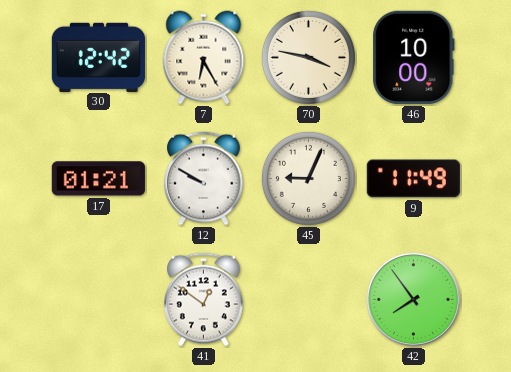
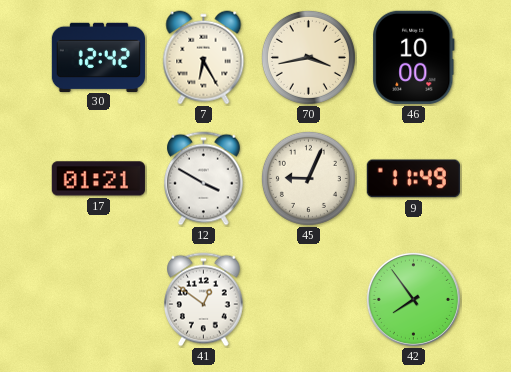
70: 3:47 -> 3:43 (308, 57)
12: 9:50 -> 3:50 (204, 179)
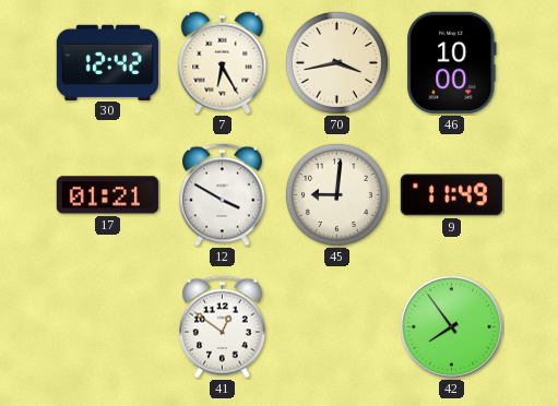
45: 9:04 -> 9:01 (336, 194)
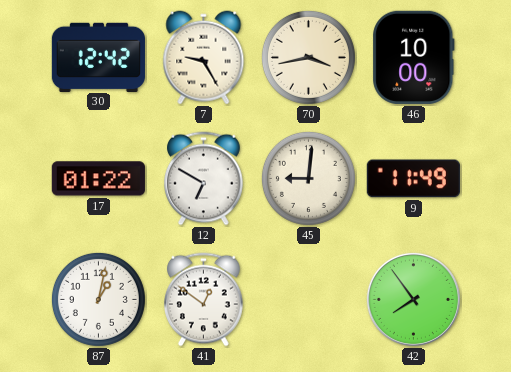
7: 6:25 -> 9:25 (204, 58)
17: 01:21 -> 01:22 (98, 179)
12: 3:50 -> 6:50 (204, 179)
87: none -> 1:02 (98, 299)
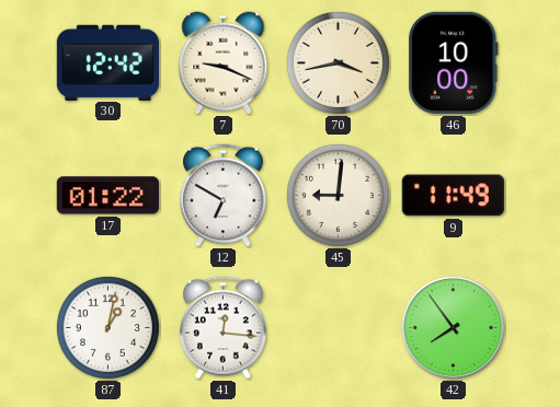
7: 9:25 -> 9:19 (224, 63)
41: 12:51 -> 12:16 (224, 328)
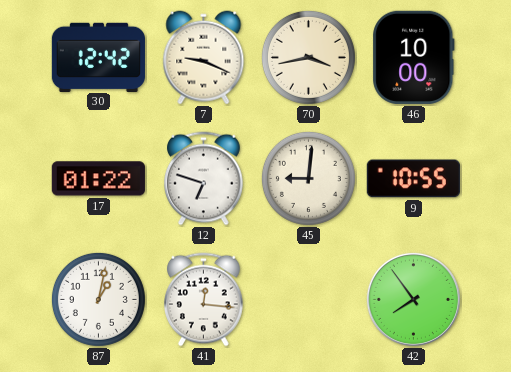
12: 6:50 -> 6:48 (204, 179)
9: 11:49 -> 10:55 (413, 179)
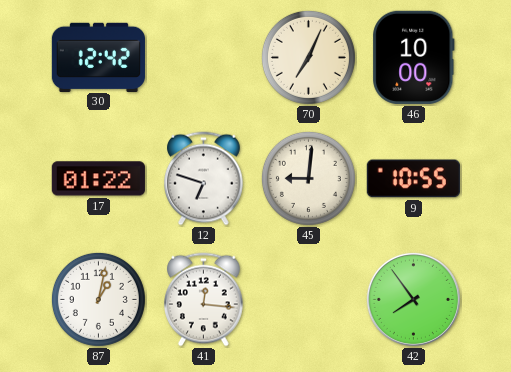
7: 9:19 -> none (204, 58)
70: 3:43 -> 7:04 (308, 57)
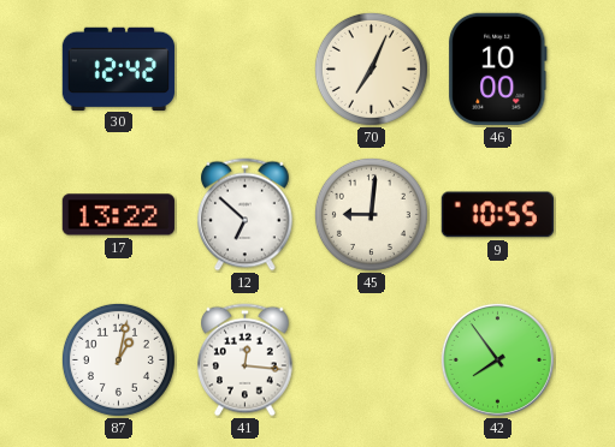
17: 01:22 -> 13:22 (118, 215)
12: 6:48 -> 6:52 (246, 215)
